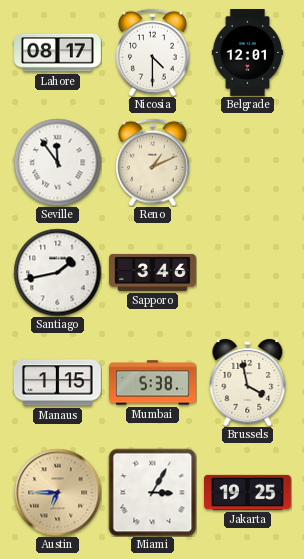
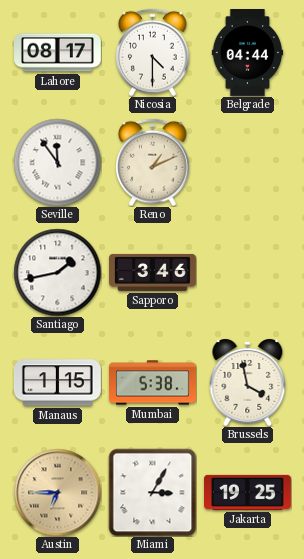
Belgrade: 12:01 -> 04:44 (248, 53)
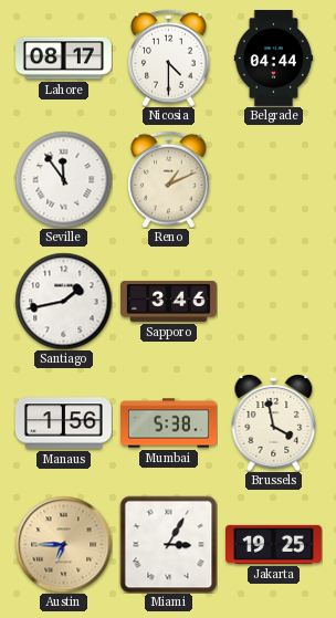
Manaus: 1:15 -> 1:56 (63, 423)
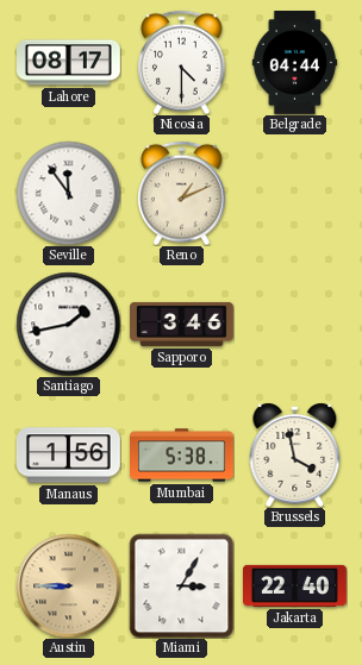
Austin: 6:45 -> 8:45 (68, 585)
Jakarta: 19:25 -> 22:40 (295, 585)
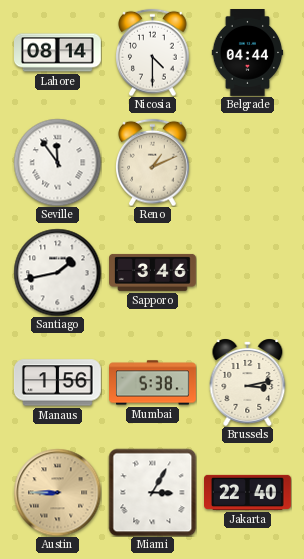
Lahore: 08:17 -> 08:14 (58, 53)
Brussels: 3:58 -> 3:13 (248, 382)
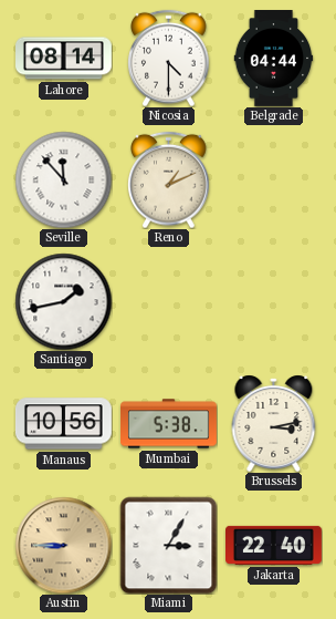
Seville: 11:54 -> 11:53 (63, 179)
Sapporo: 3:46 -> none (153, 272)
Manaus: 1:56 -> 10:56 (63, 424)
